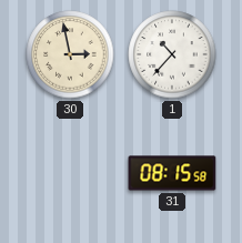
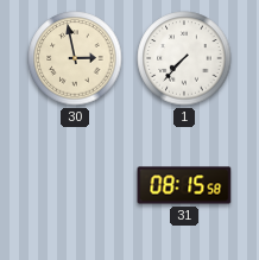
1: 10:37 -> 7:37 (184, 58)
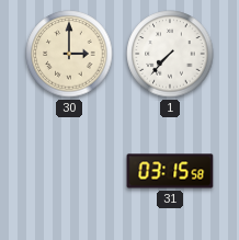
30: 2:58 -> 3:00 (69, 54)
31: 08:15 -> 03:15 (170, 171)
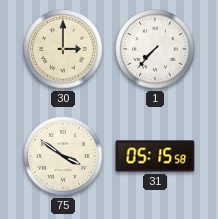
75: none -> 3:51 (63, 156)
31: 03:15 -> 05:15 (155, 156)
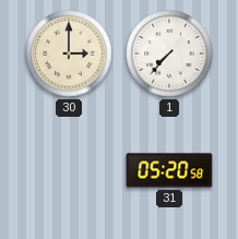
75: 3:51 -> none (63, 156)
31: 05:15 -> 05:20 (169, 170)
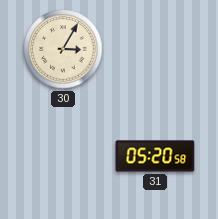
30: 3:00 -> 3:05 (63, 49)
1: 7:37 -> none (169, 53)
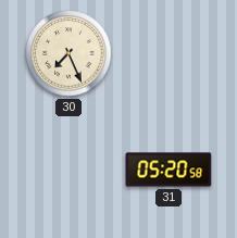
30: 3:05 -> 7:26 (68, 53)
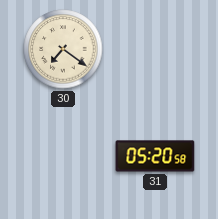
30: 7:26 -> 7:21 (63, 49)
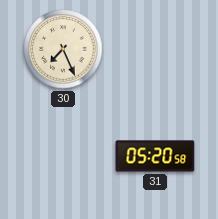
30: 7:21 -> 7:26 (63, 49)
